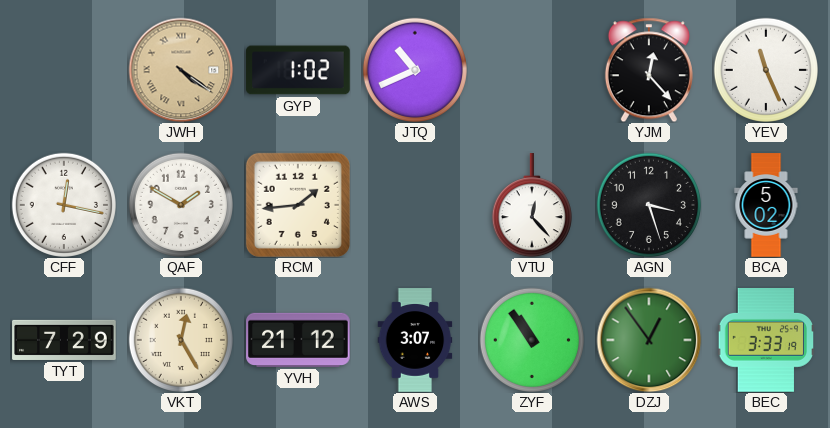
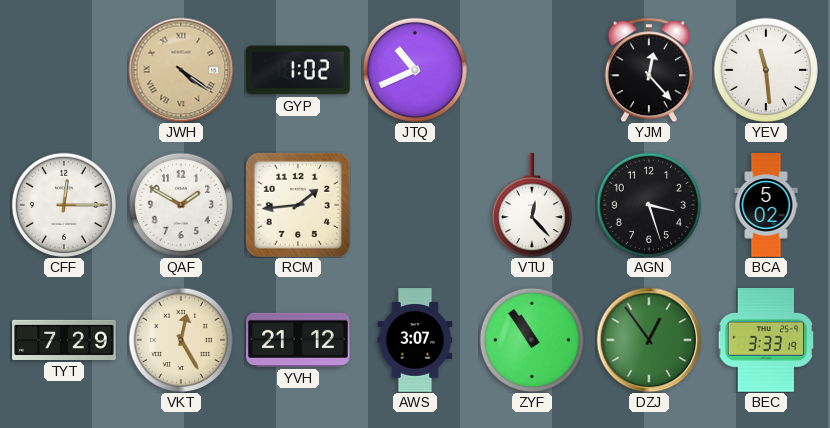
YEV: 11:26 -> 11:29 (766, 70)
CFF: 12:17 -> 12:15 (64, 205)
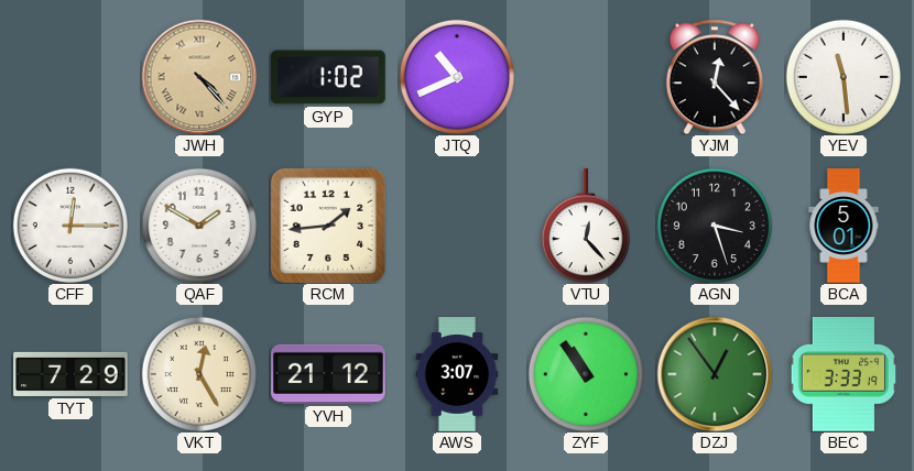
JWH: 4:21 -> 4:23 (199, 77)
BCA: 5:02 -> 5:01 (844, 226)
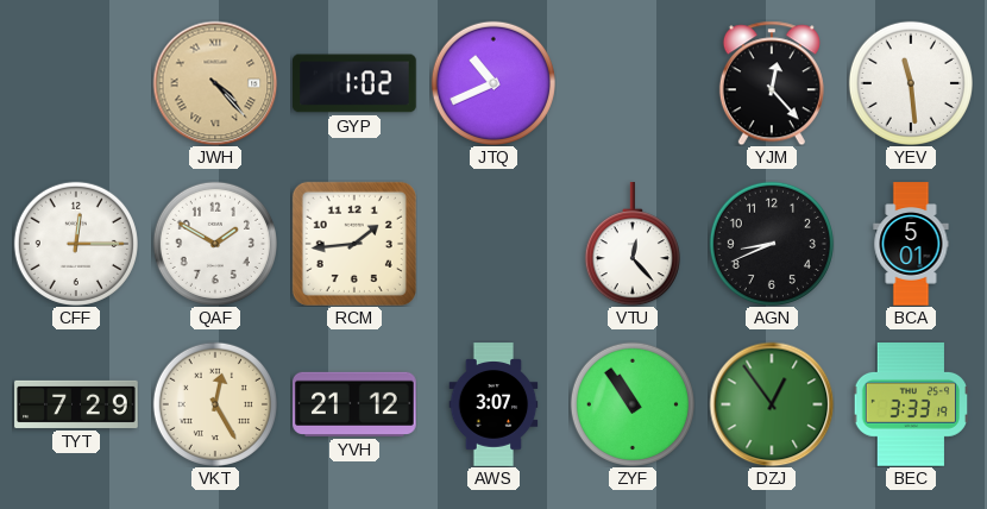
AGN: 3:27 -> 8:41 (772, 244)
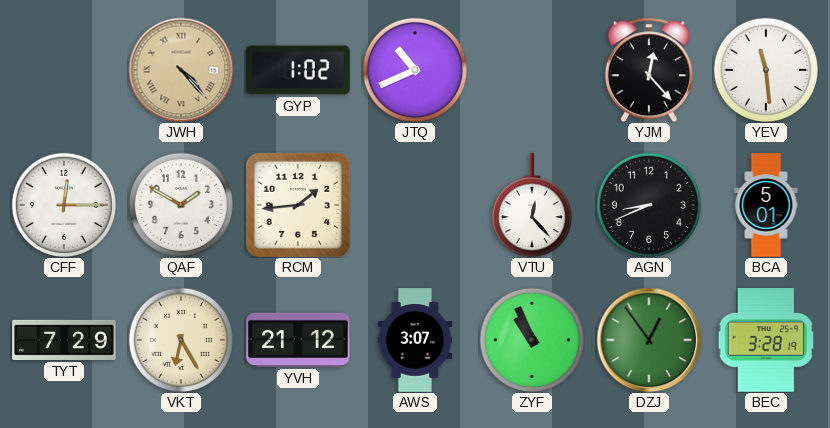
VKT: 12:25 -> 6:25 (181, 340)
ZYF: 10:54 -> 10:56 (532, 340)
BEC: 3:33 -> 3:28 (765, 340)
